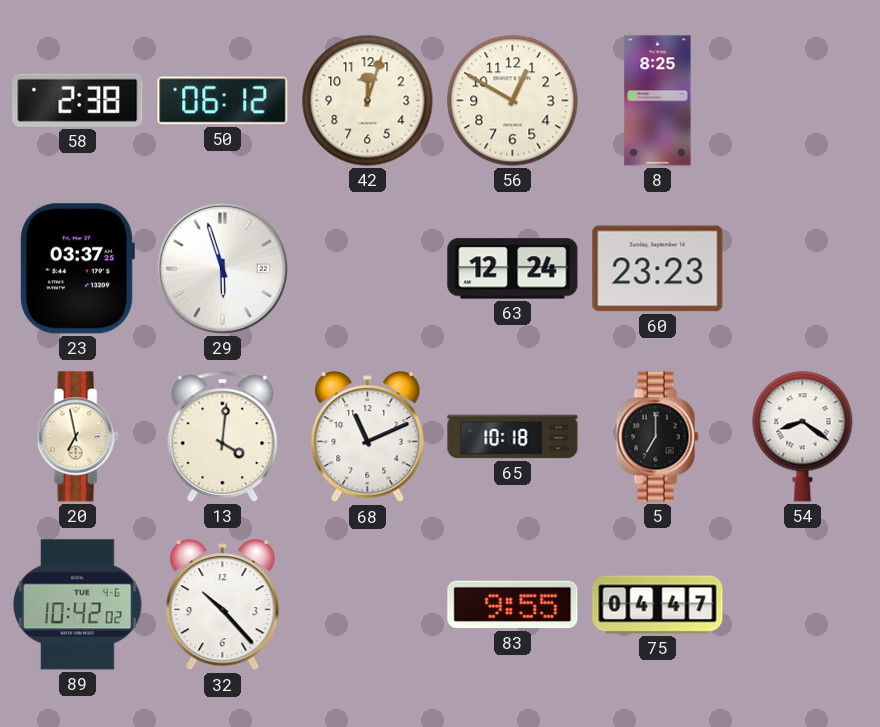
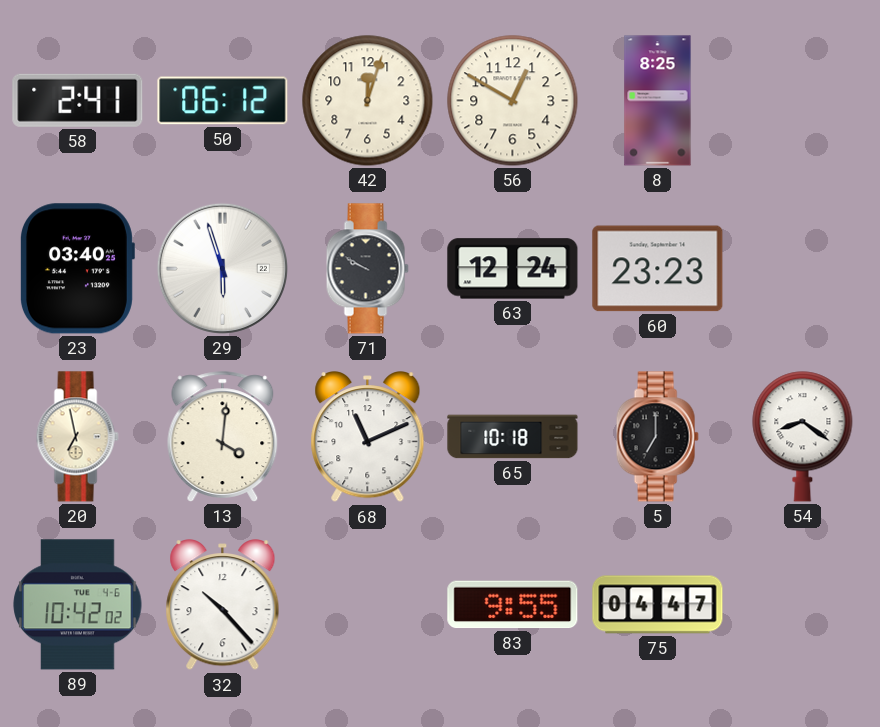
58: 2:38 -> 2:41 (78, 100)
23: 03:37 -> 03:40 (77, 269)
71: none -> 9:50 (367, 269)
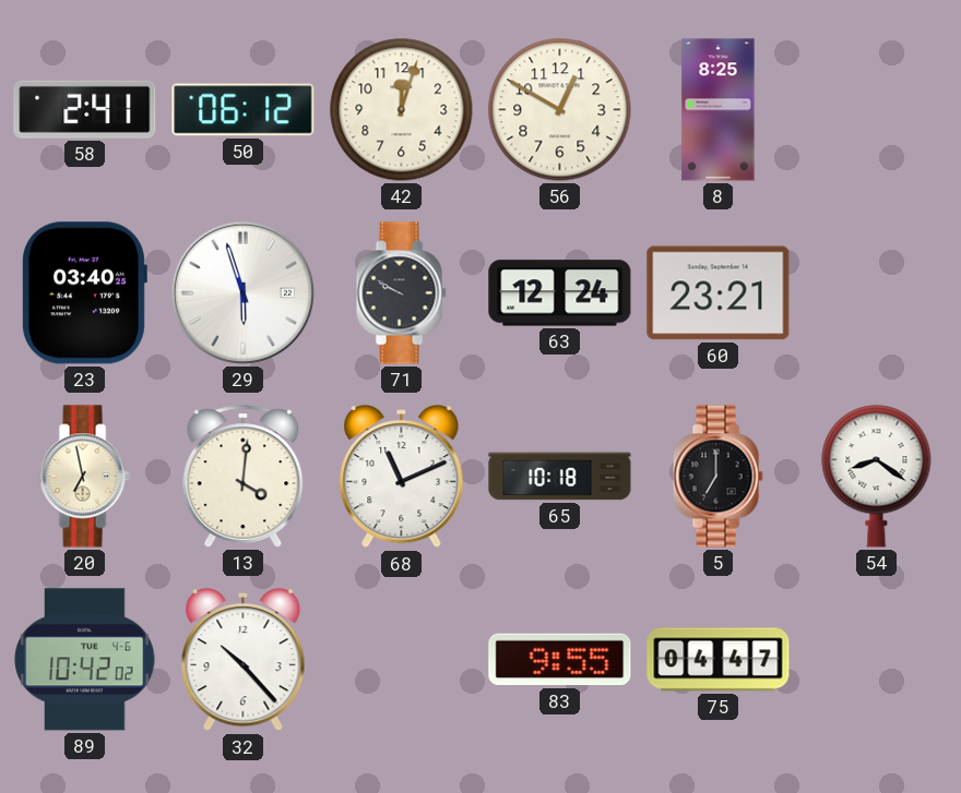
60: 23:23 -> 23:21 (719, 293)
